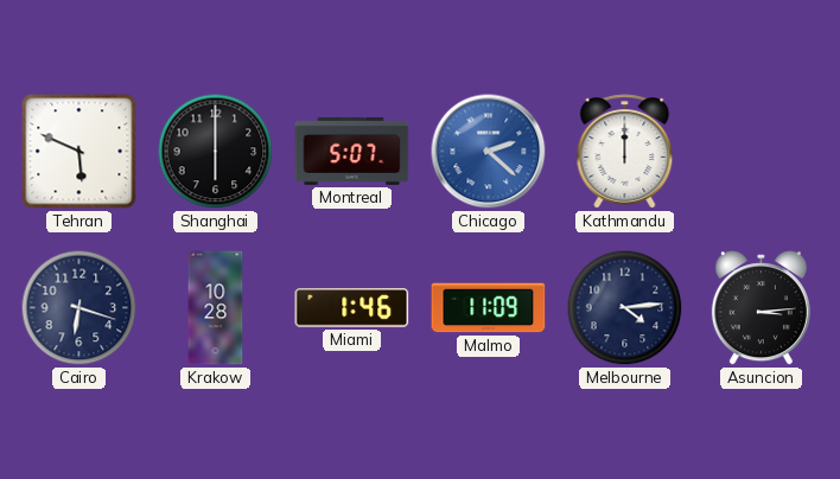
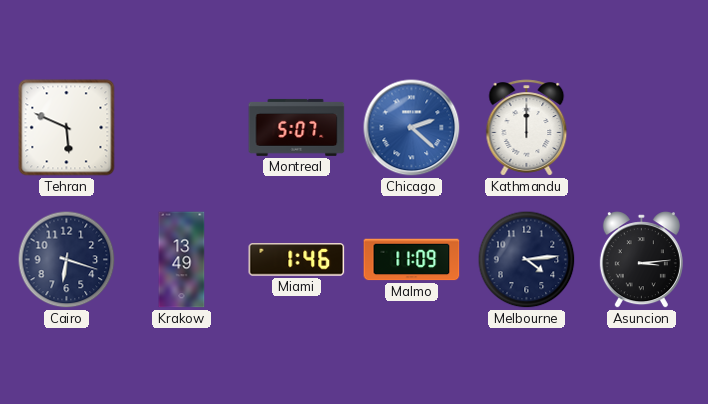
Shanghai: 6:00 -> none (216, 152)
Krakow: 10:28 -> 13:49 (182, 260)
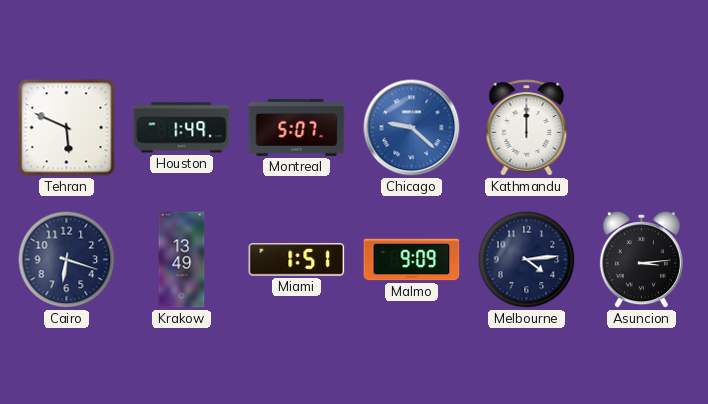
Houston: none -> 1:49 (182, 128)
Chicago: 2:22 -> 9:22 (412, 128)
Miami: 1:46 -> 1:51 (297, 260)
Malmo: 11:09 -> 9:09 (412, 260)
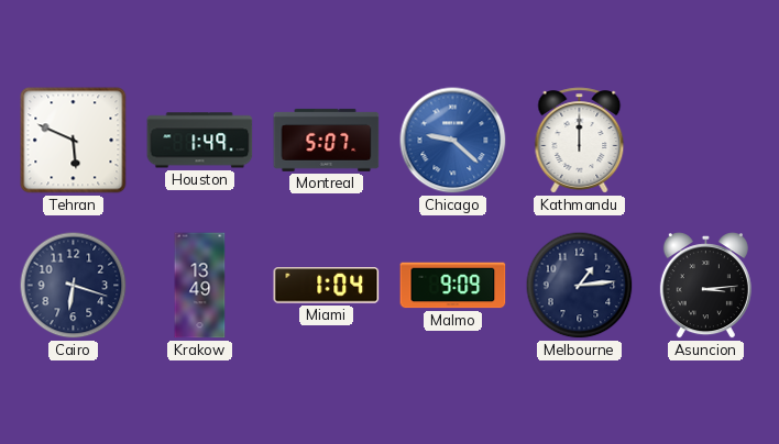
Miami: 1:51 -> 1:04 (327, 286)
Melbourne: 4:14 -> 1:14 (580, 286)
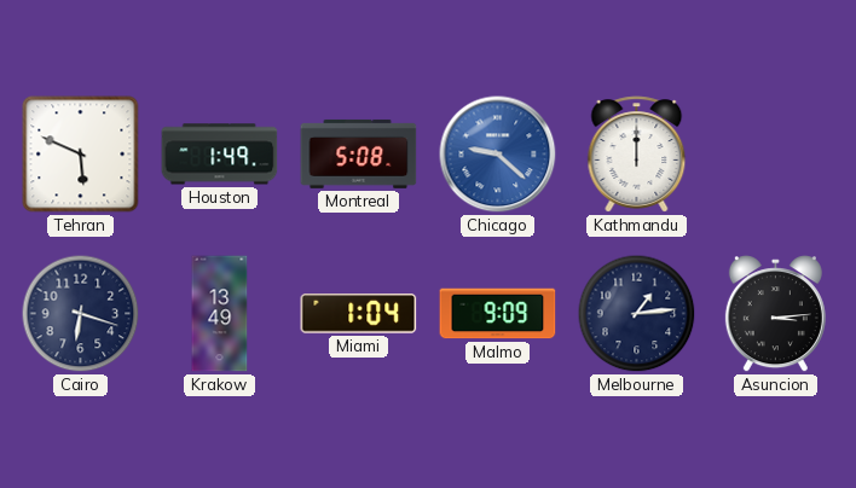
Montreal: 5:07 -> 5:08 (359, 153)
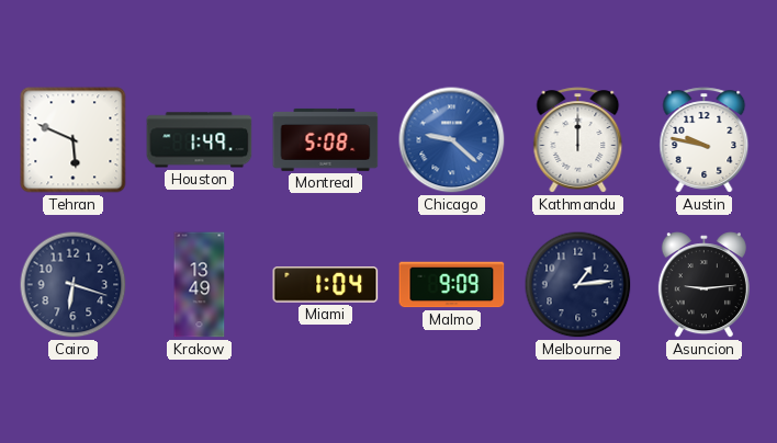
Austin: none -> 9:47 (705, 140)
Asuncion: 3:14 -> 9:14 (703, 285)
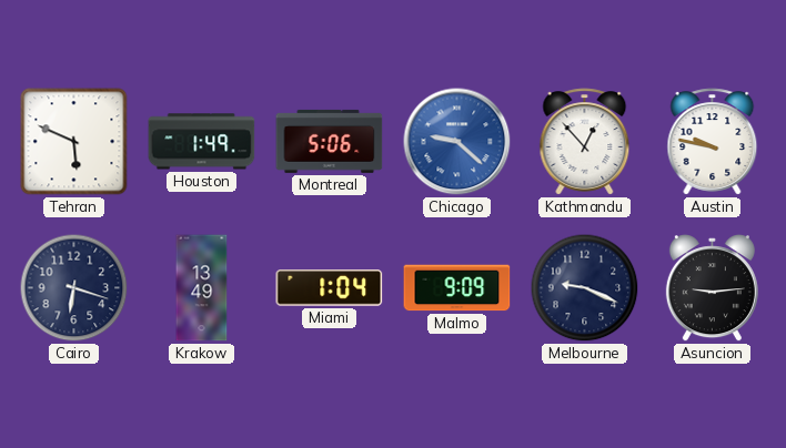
Montreal: 5:08 -> 5:06 (330, 141)
Kathmandu: 12:00 -> 12:53 (585, 142)
Melbourne: 1:14 -> 9:19 (585, 288)
